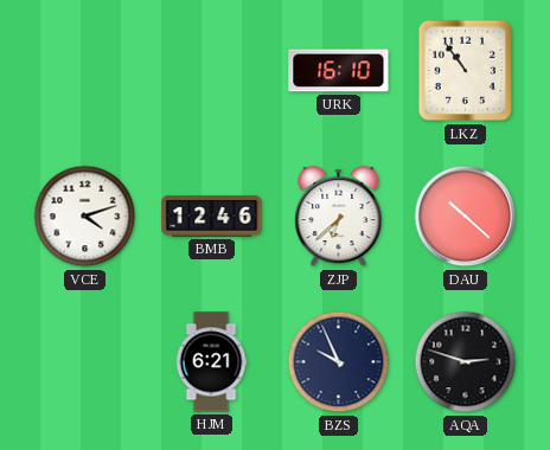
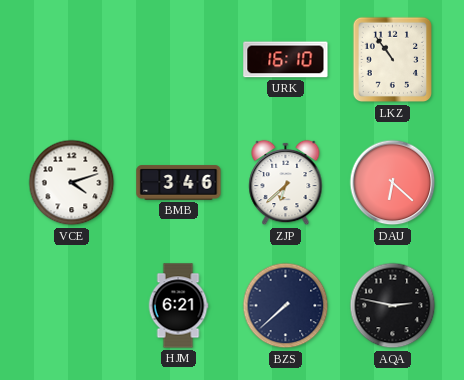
BMB: 12:46 -> 3:46 (179, 183)
DAU: 10:22 -> 6:22 (393, 183)
BZS: 9:56 -> 7:38 (286, 306)
AQA: 2:48 -> 2:47 (393, 306)
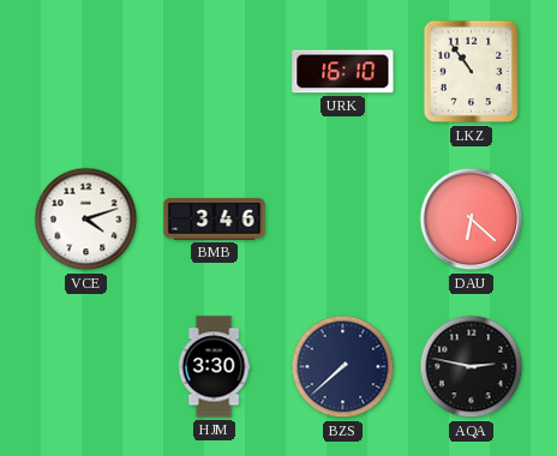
ZJP: 6:38 -> none (286, 183)
HJM: 6:21 -> 3:30 (214, 367)
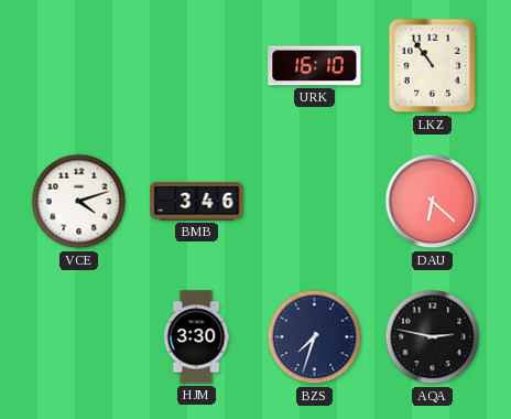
BZS: 7:38 -> 7:33 (315, 337)
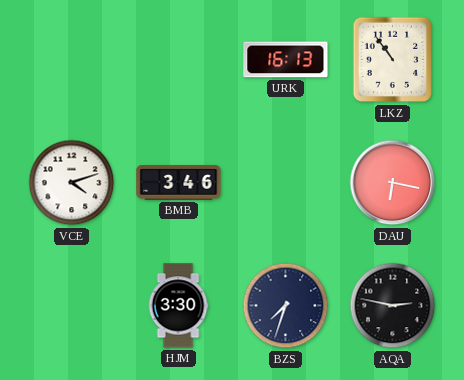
URK: 16:10 -> 16:13 (286, 60)
DAU: 6:22 -> 6:17 (393, 183)
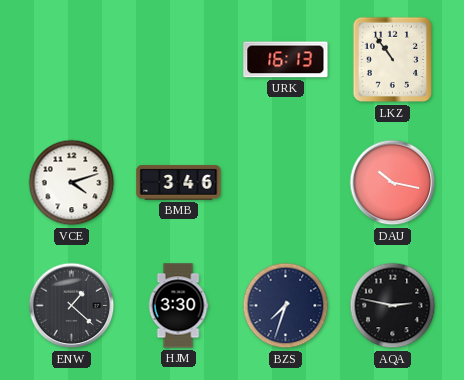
DAU: 6:17 -> 10:17 (393, 183)
ENW: none -> 1:22 (72, 306)
